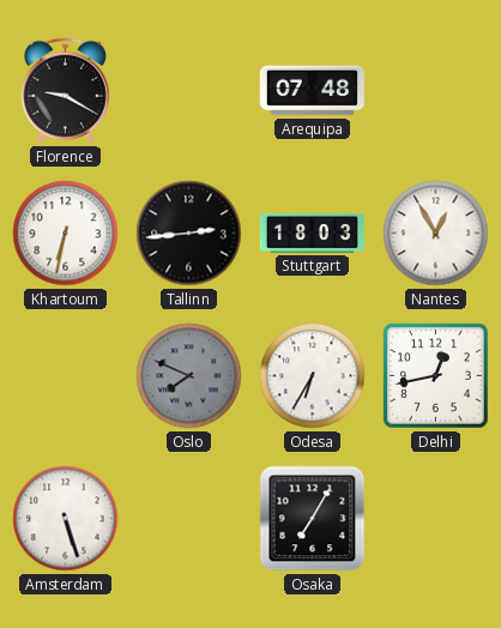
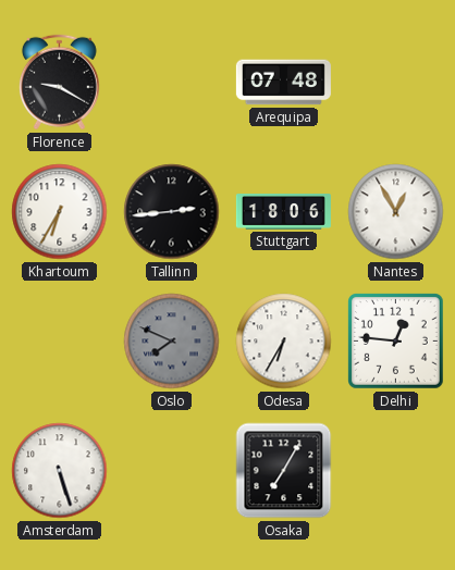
Khartoum: 6:32 -> 6:35 (60, 212)
Stuttgart: 18:03 -> 18:06 (283, 212)
Delhi: 12:43 -> 12:46 (396, 342)
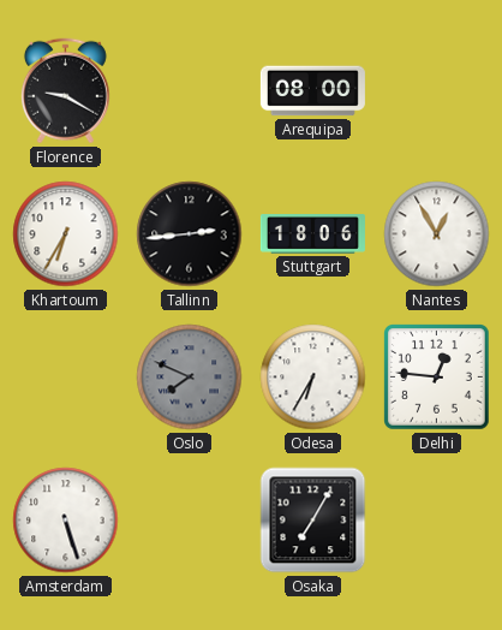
Arequipa: 07:48 -> 08:00 (312, 91)
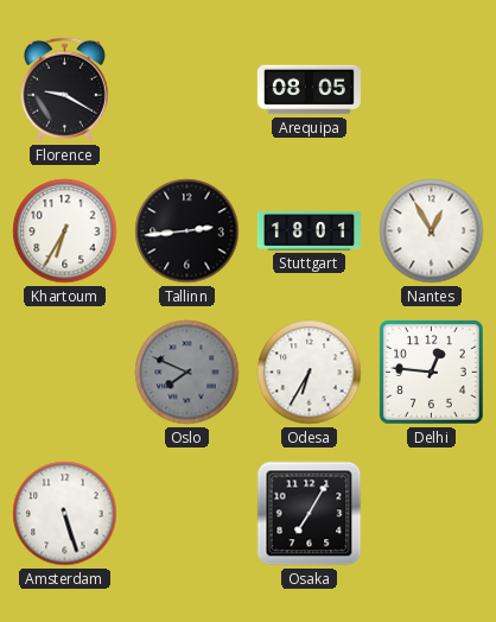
Arequipa: 08:00 -> 08:05 (309, 90)
Stuttgart: 18:06 -> 18:01 (309, 231)
